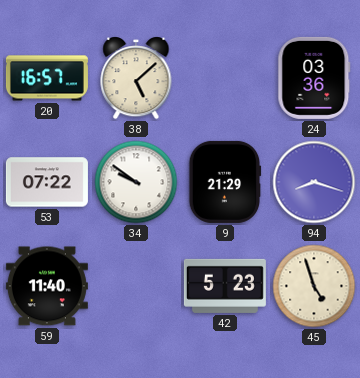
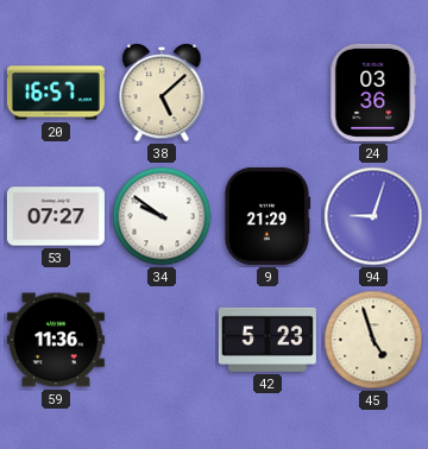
53: 07:22 -> 07:27 (56, 216)
94: 8:18 -> 9:03 (373, 216)
59: 11:40 -> 11:36 (56, 340)
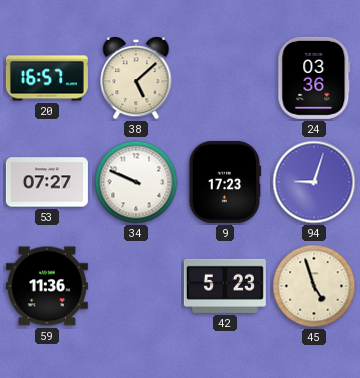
34: 9:51 -> 9:49 (136, 182)
9: 21:29 -> 17:23 (225, 182)
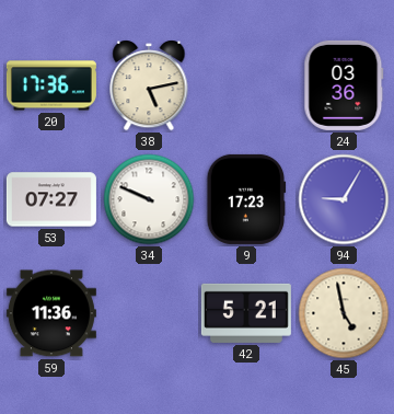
20: 16:57 -> 17:36 (51, 85)
38: 5:08 -> 5:13 (149, 87)
94: 9:03 -> 9:05 (344, 199)
42: 5:23 -> 5:21 (246, 313)
45: 4:57 -> 4:58 (344, 313)
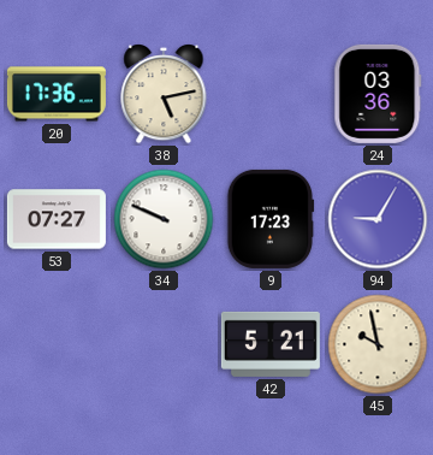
59: 11:36 -> none (51, 313)
45: 4:58 -> 9:58 (378, 344)
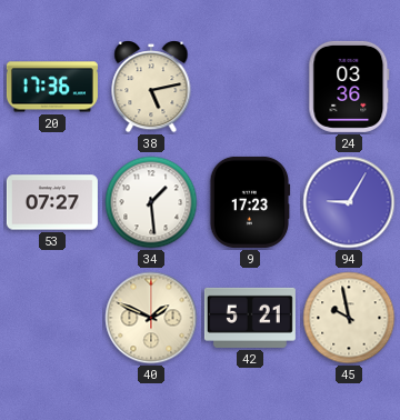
34: 9:49 -> 1:29 (151, 202)
40: none -> 1:49 (151, 318)
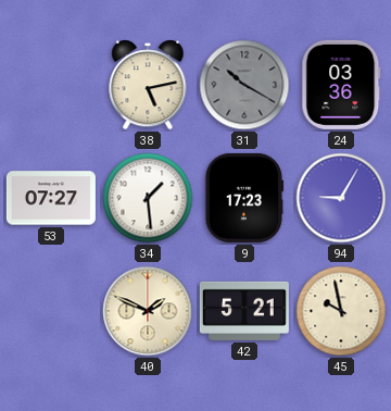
20: 17:36 -> none (52, 87)
31: none -> 10:20 (244, 85)
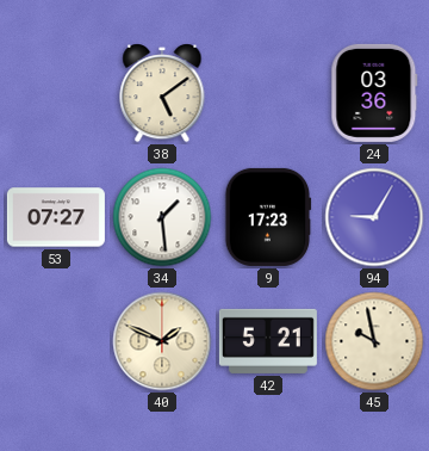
38: 5:13 -> 5:09 (162, 94)
31: 10:20 -> none (244, 85)
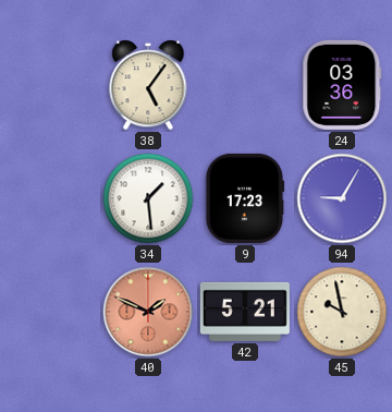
38: 5:09 -> 5:06 (148, 86)
53: 07:27 -> none (56, 217)
40 dial: cream -> salmon (148, 312)
